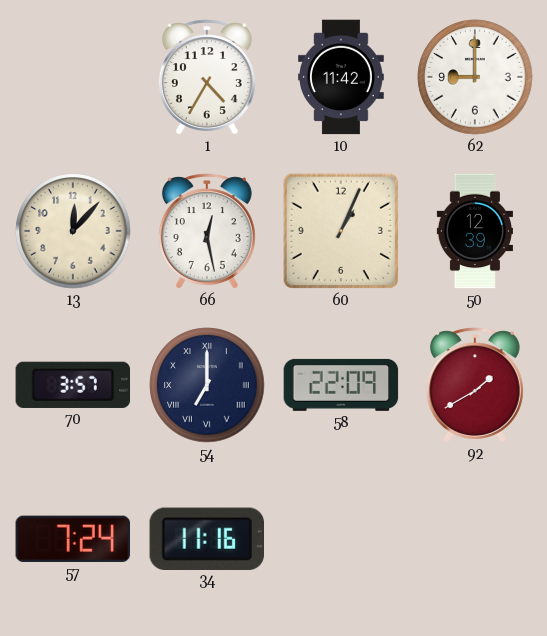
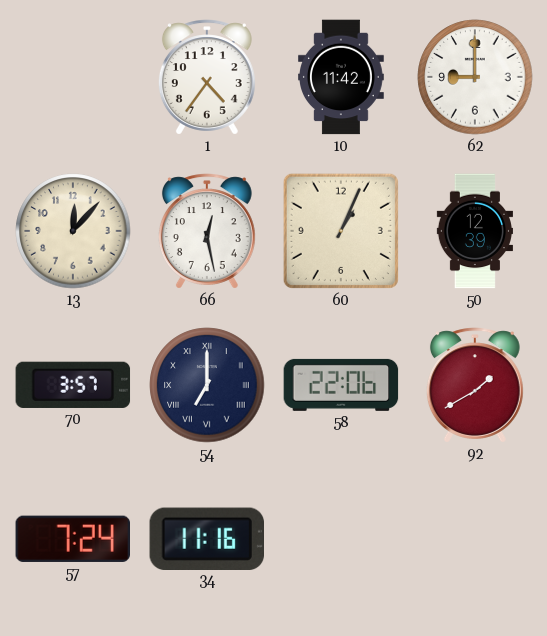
1: 4:35 -> 4:36 (207, 77)
58: 22:09 -> 22:06 (341, 385)
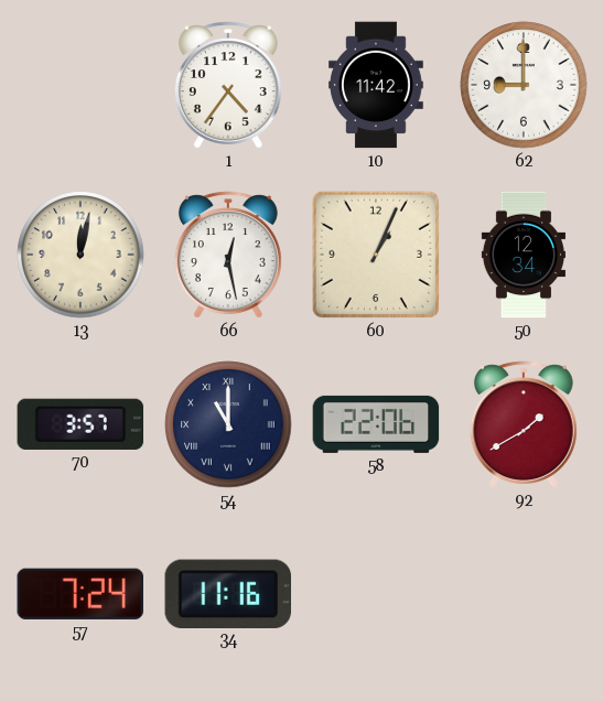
13: 12:07 -> 12:02 (80, 255)
50: 12:39 -> 12:34 (524, 255)
54: 7:00 -> 11:00 (228, 424)
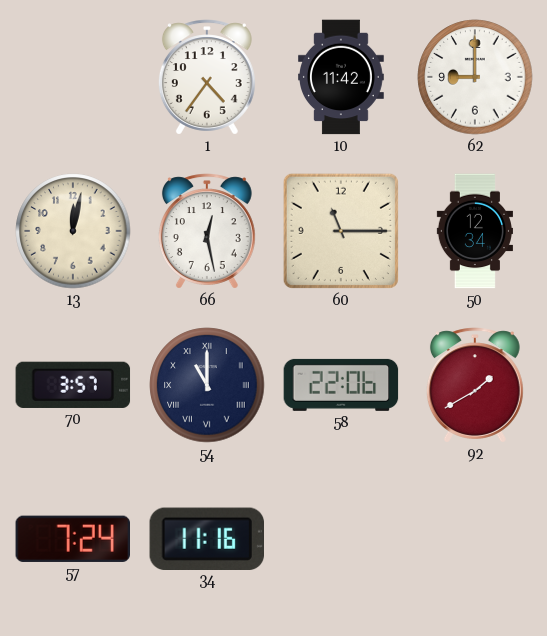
60: 1:04 -> 11:15 (341, 231)
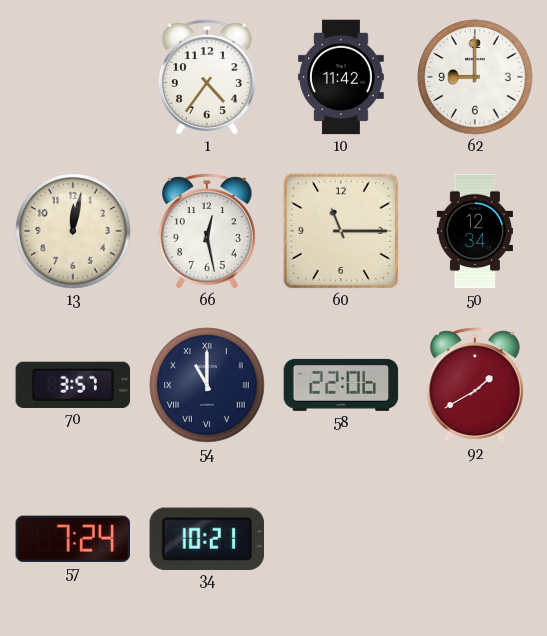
34: 11:16 -> 10:21 (206, 538)
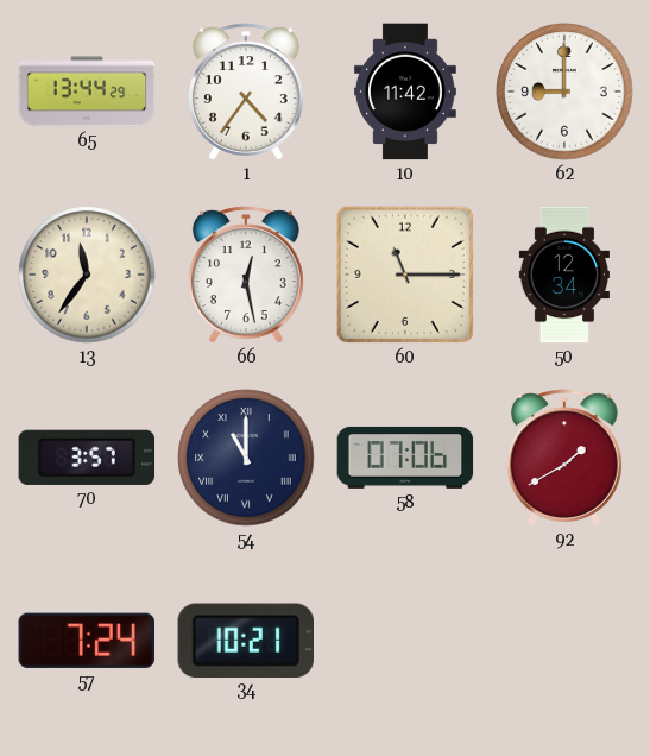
65: none -> 13:44 (87, 92)
13: 12:02 -> 11:36 (87, 275)
58: 22:06 -> 07:06 (405, 458)
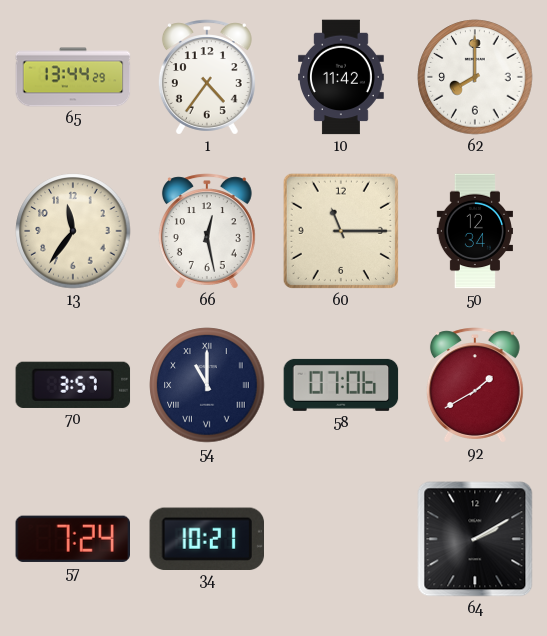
62: 9:00 -> 8:00 (475, 77)
64: none -> 2:10 (475, 539)
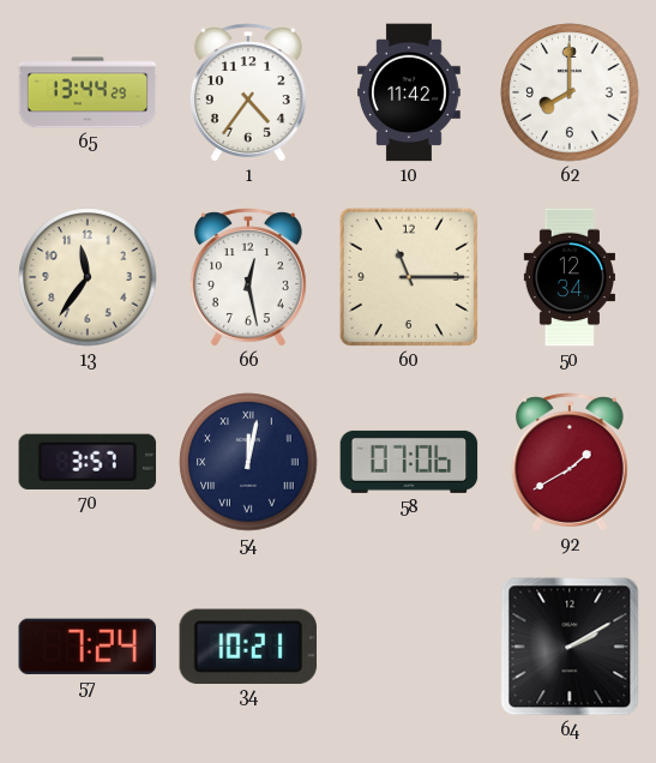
54: 11:00 -> 12:02 (248, 462)
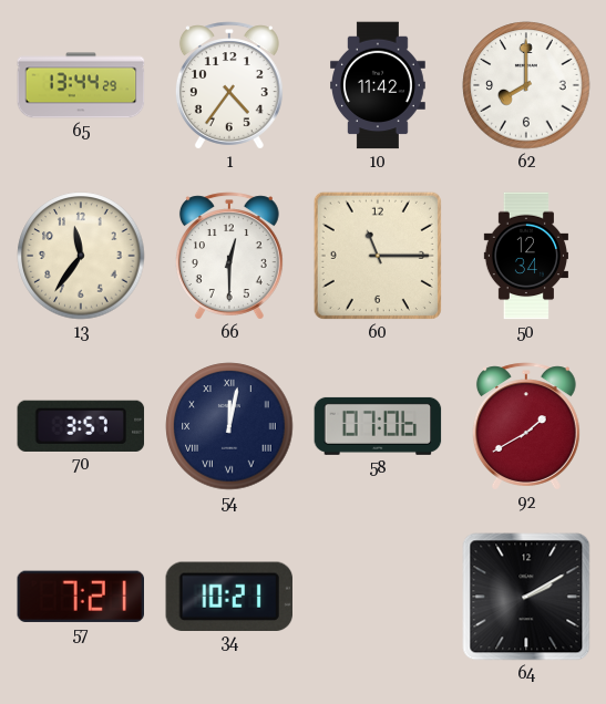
66: 12:28 -> 12:30 (229, 256)
57: 7:24 -> 7:21 (80, 597)
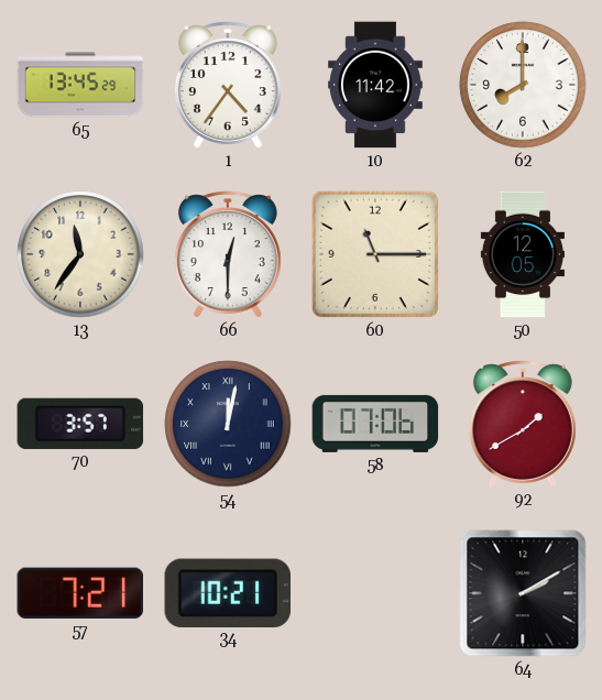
65: 13:44 -> 13:45 (80, 85)
50: 12:34 -> 12:05 (523, 254)
